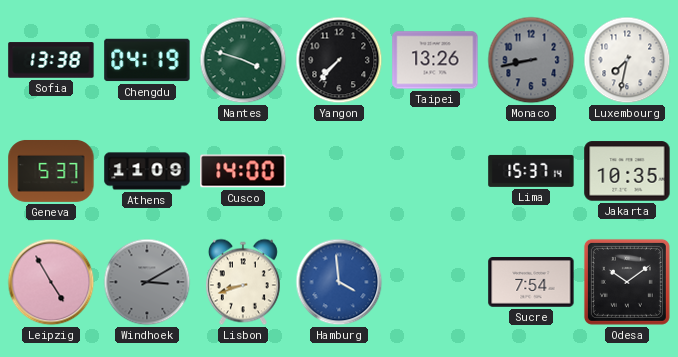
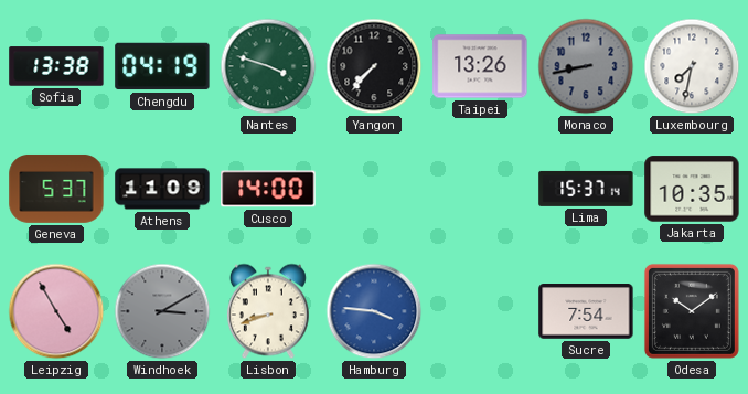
Hamburg: 3:59 -> 3:46 (374, 311)
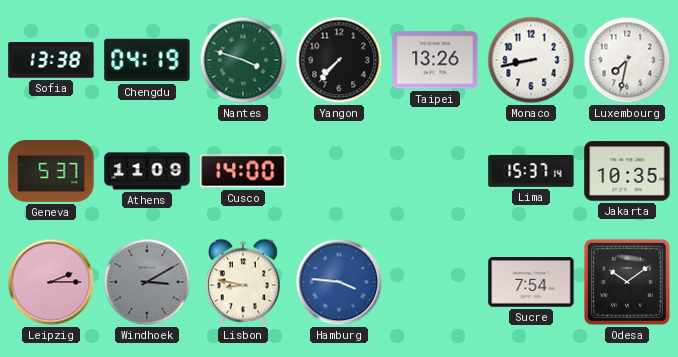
Monaco dial: grey -> white (531, 60)
Leipzig: 4:55 -> 2:15 (51, 282)
Lisbon: 8:42 -> 8:47 (243, 282)
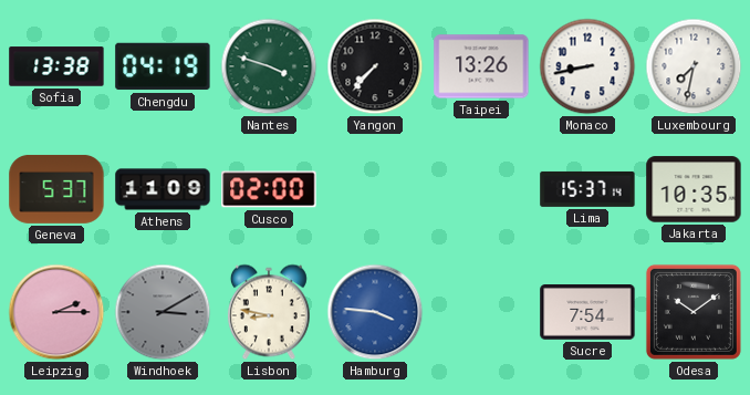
Cusco: 14:00 -> 02:00 (269, 189)
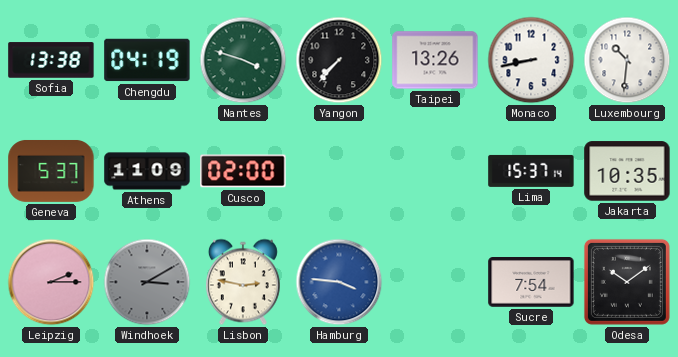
Luxembourg: 7:32 -> 10:31 (627, 60)
Lisbon: 8:47 -> 2:47 (243, 282)
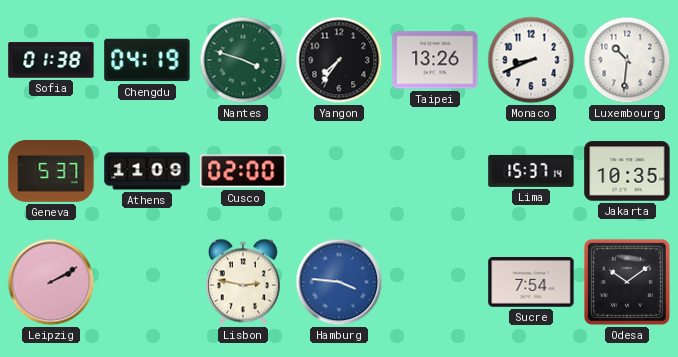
Sofia: 13:38 -> 01:38 (51, 60)
Yangon: 7:37 -> 7:36 (339, 60)
Monaco: 8:43 -> 8:41 (531, 60)
Leipzig: 2:15 -> 2:10 (51, 282)
Windhoek: 3:10 -> none (147, 282)
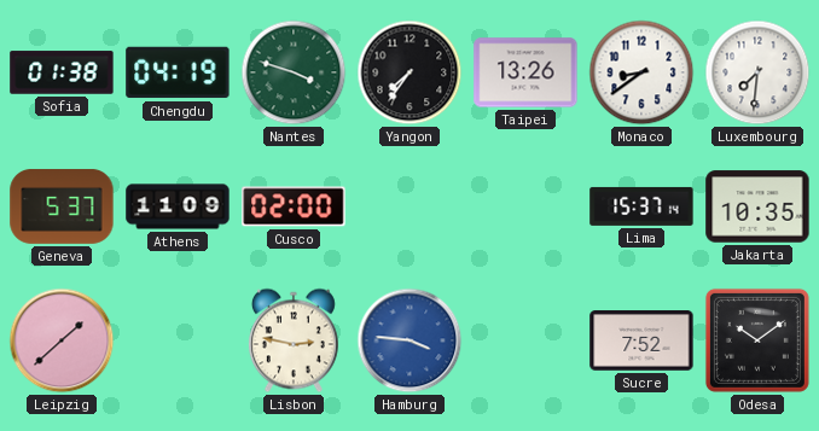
Monaco: 8:41 -> 8:39 (641, 72)
Luxembourg: 10:31 -> 7:31 (757, 72)
Leipzig: 2:10 -> 1:38 (62, 340)
Sucre: 7:54 -> 7:52 (641, 340)
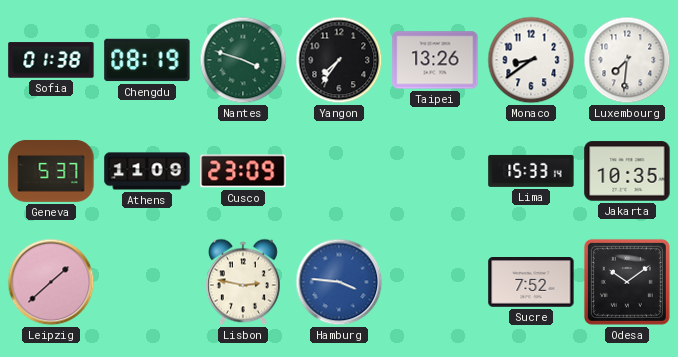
Chengdu: 04:19 -> 08:19 (147, 60)
Cusco: 02:00 -> 23:09 (243, 171)
Lima: 15:37 -> 15:33 (531, 171)
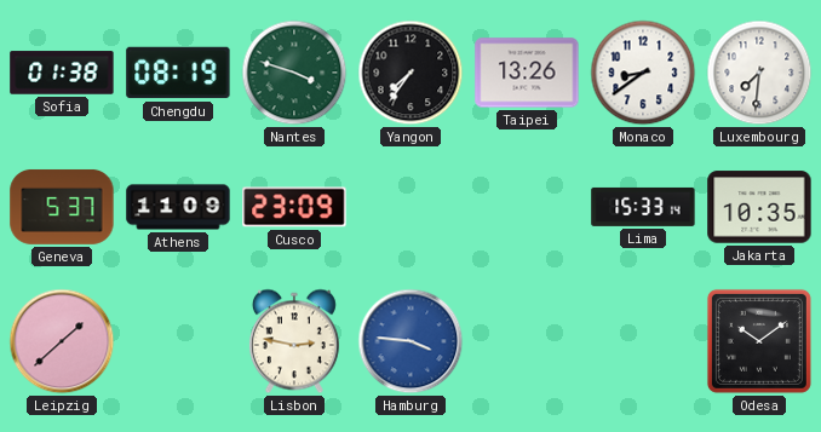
Sucre: 7:52 -> none (531, 282)
